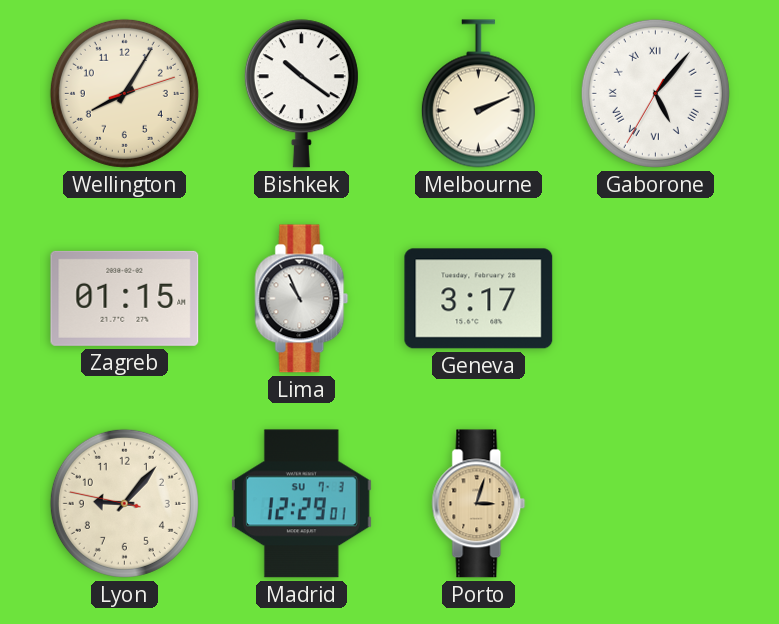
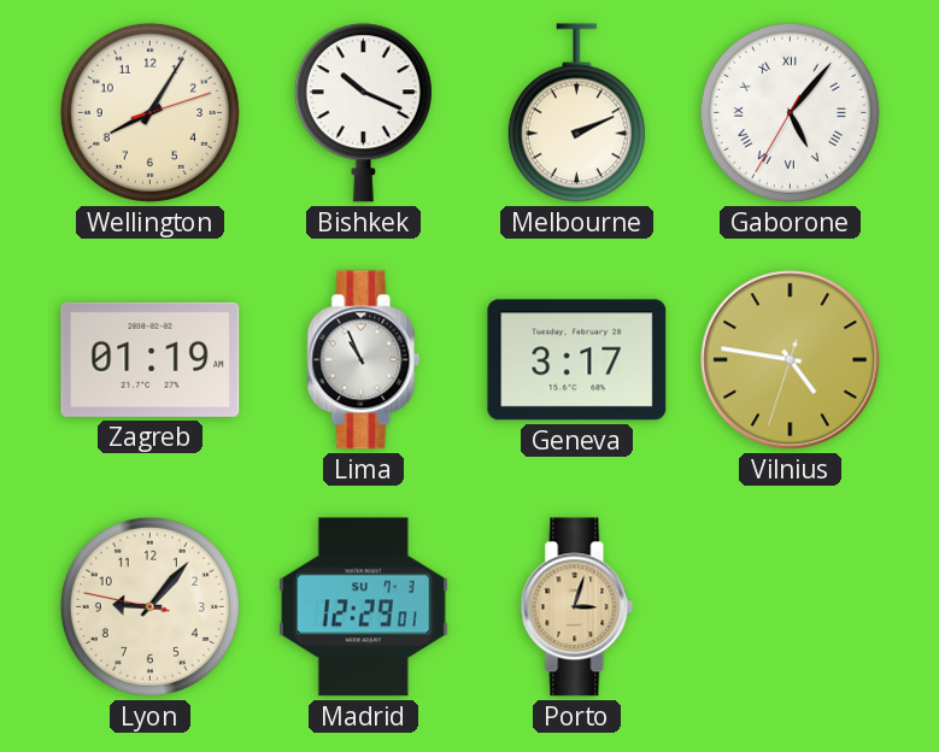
Bishkek: 10:21 -> 10:19 (363, 113)
Zagreb: 01:15 -> 01:19 (151, 359)
Vilnius: none -> 4:46 (791, 360)
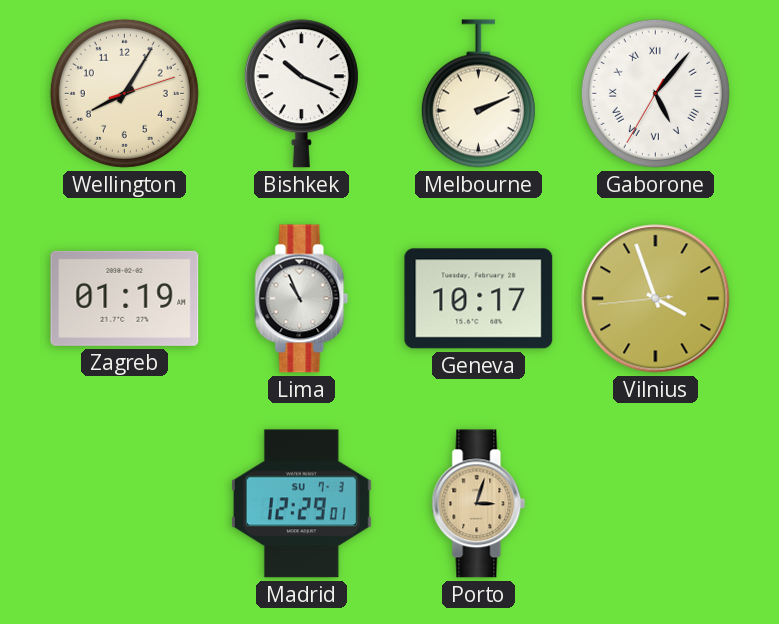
Geneva: 3:17 -> 10:17 (479, 299)
Vilnius: 4:46 -> 3:56 (656, 299)
Lyon: 9:06 -> none (149, 606)
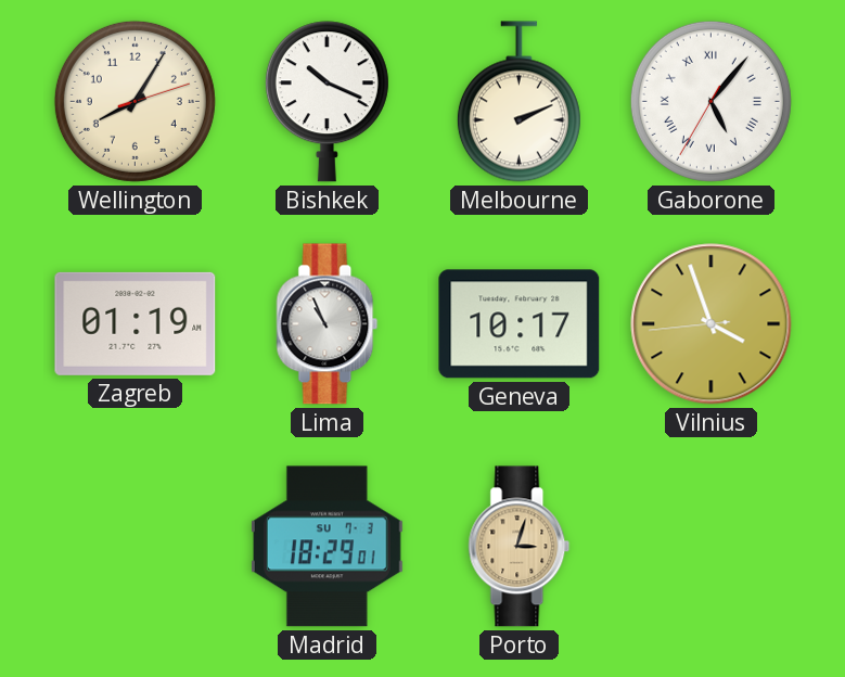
Madrid: 12:29 -> 18:29 (327, 547)
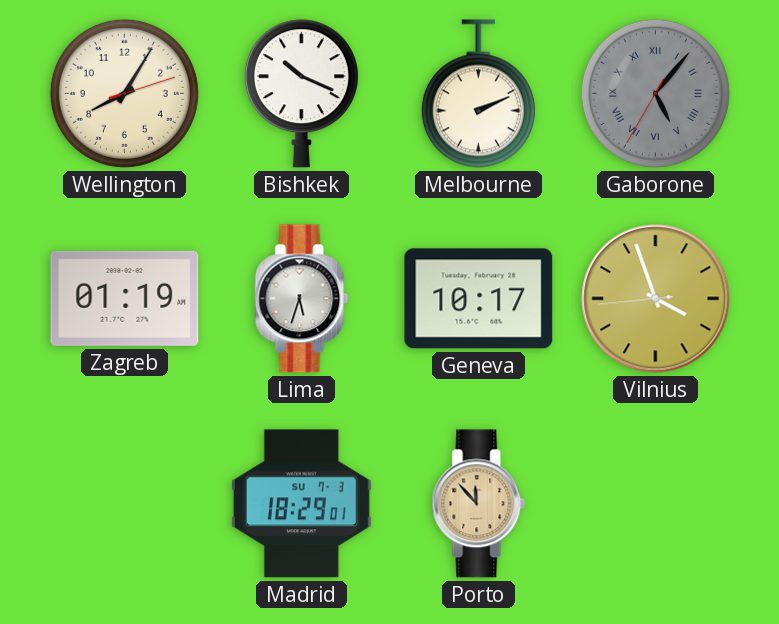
Gaborone dial: white -> grey (655, 93)
Lima: 10:56 -> 5:33 (302, 299)
Porto: 3:03 -> 11:53 (479, 504)
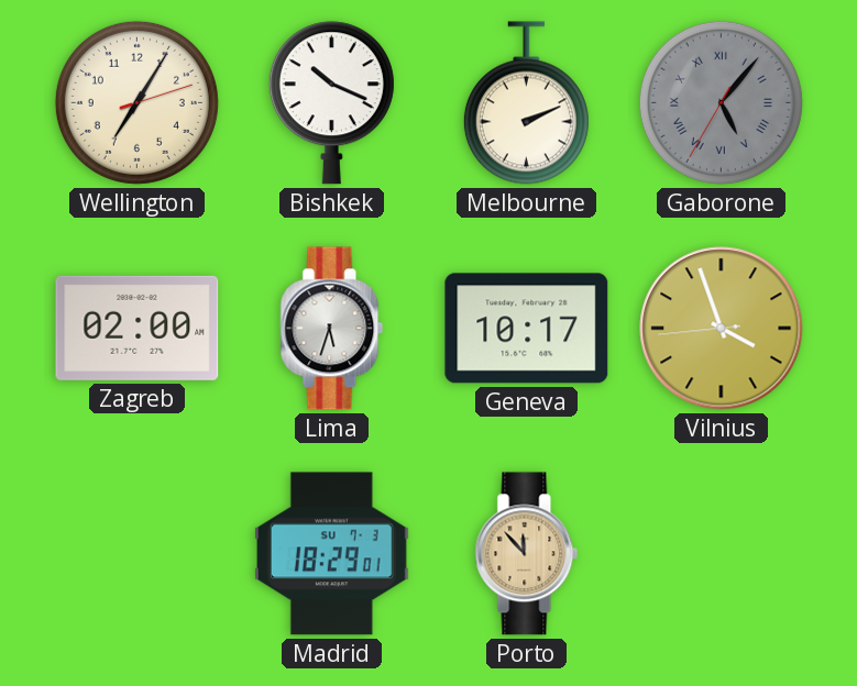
Wellington: 8:05 -> 7:05 (136, 102)
Zagreb: 01:19 -> 02:00 (138, 328)
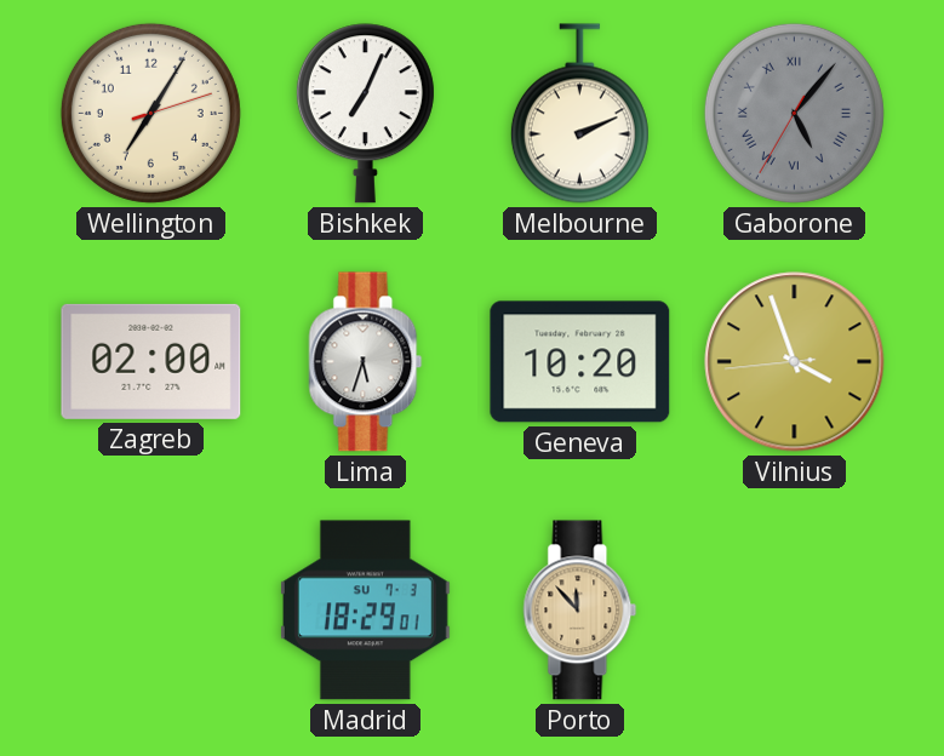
Bishkek: 10:19 -> 7:04 (365, 114)
Geneva: 10:17 -> 10:20 (580, 362)
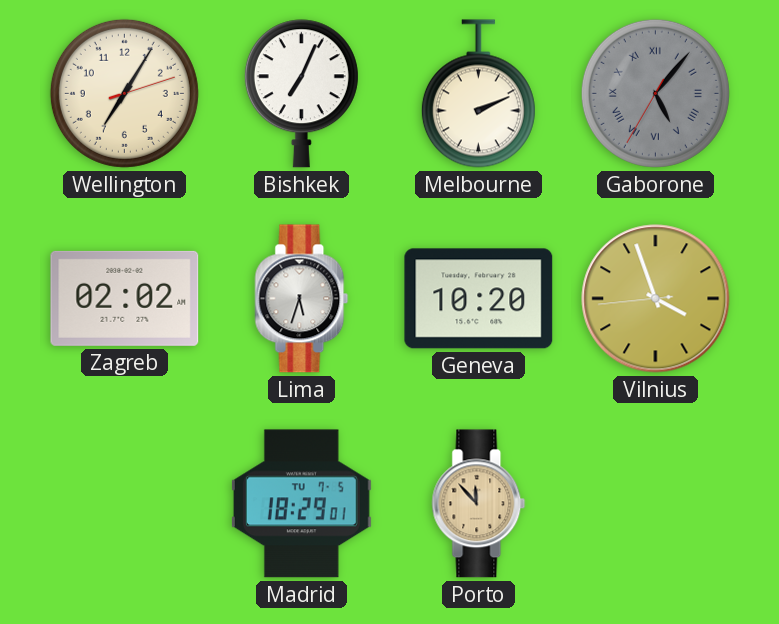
Zagreb: 02:00 -> 02:02 (125, 298)
Madrid date: SU 7-3 -> TU 7-5 (301, 504)
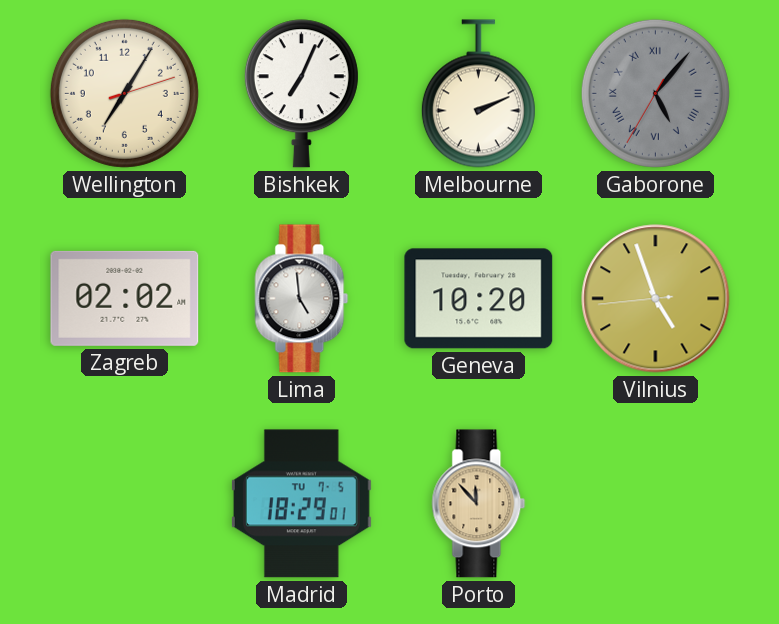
Lima: 5:33 -> 4:59 (302, 299)
Vilnius: 3:56 -> 4:56 (656, 299)
